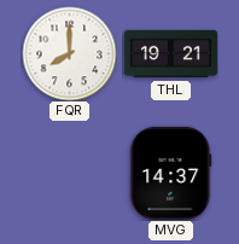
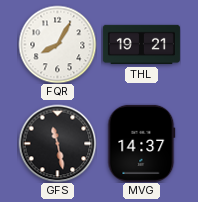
FQR: 8:00 -> 8:05 (57, 44)
GFS: none -> 11:28 (57, 143)
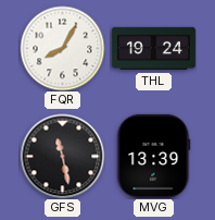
THL: 19:21 -> 19:24 (153, 49)
MVG: 14:37 -> 13:39 (154, 156)
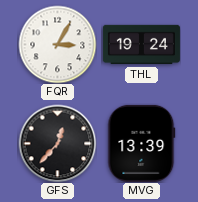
FQR: 8:05 -> 3:05 (57, 44)
GFS: 11:28 -> 12:37 (57, 143)
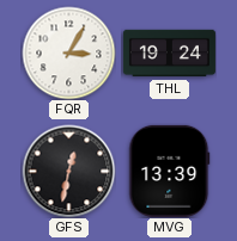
GFS: 12:37 -> 12:32 (68, 171)
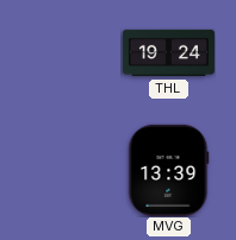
FQR: 3:05 -> none (68, 52)
GFS: 12:32 -> none (68, 171)
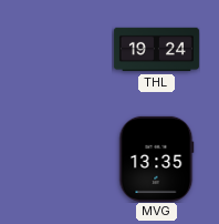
MVG: 13:39 -> 13:35 (157, 159)
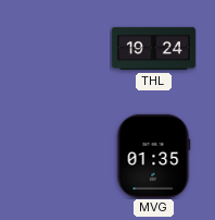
MVG: 13:35 -> 01:35 (154, 156)
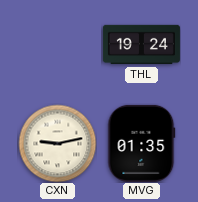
CXN: none -> 9:13 (57, 143)
